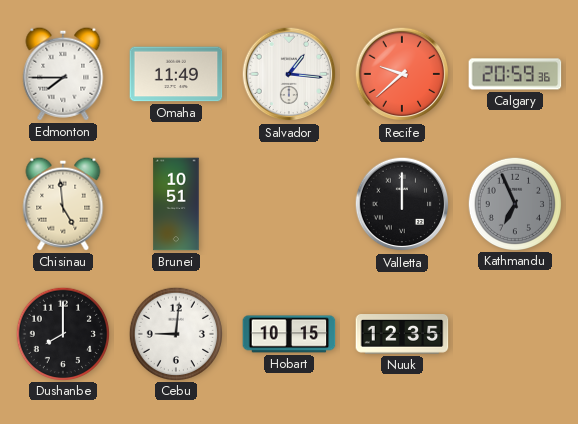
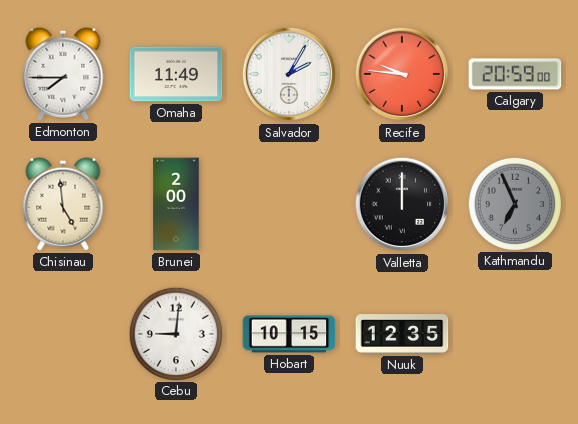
Salvador: 1:16 -> 2:05 (289, 74)
Recife: 9:38 -> 9:46 (402, 74)
Calgary: 20:59:36 -> 20:59:00 (515, 74)
Brunei: 10:51 -> 2:00 (176, 204)
Dushanbe: 8:00 -> none (62, 333)
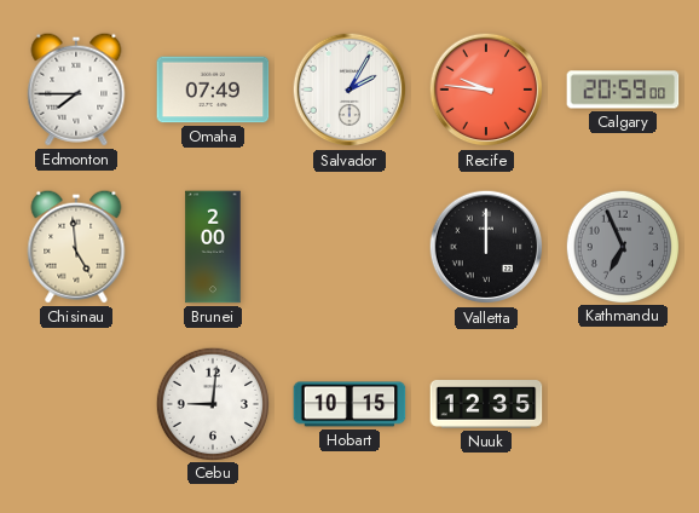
Omaha: 11:49 -> 07:49 (213, 90)
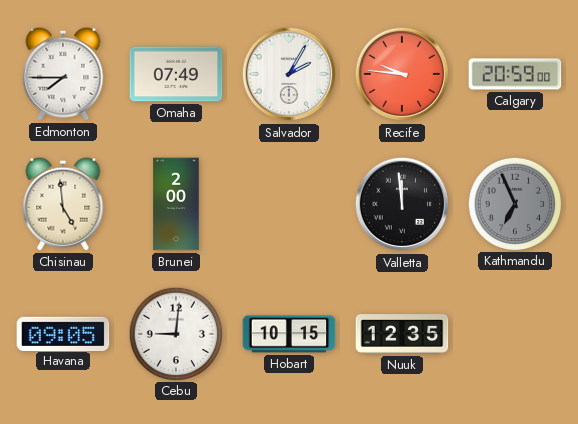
Valletta: 12:00 -> 11:59 (402, 204)
Havana: none -> 09:05 (63, 333)
